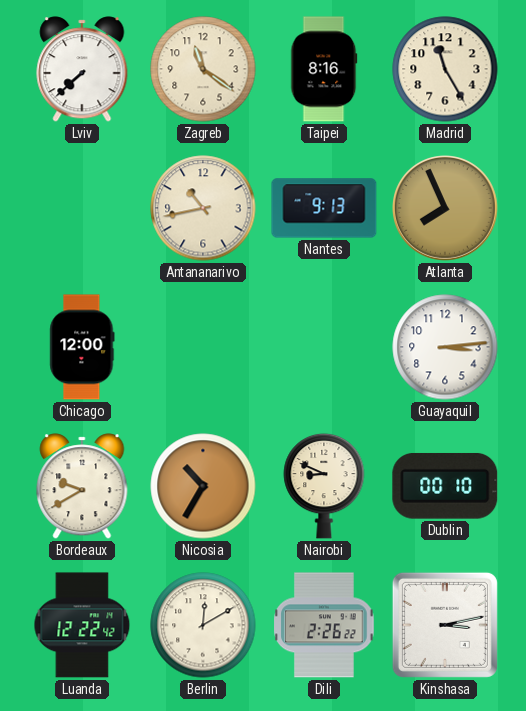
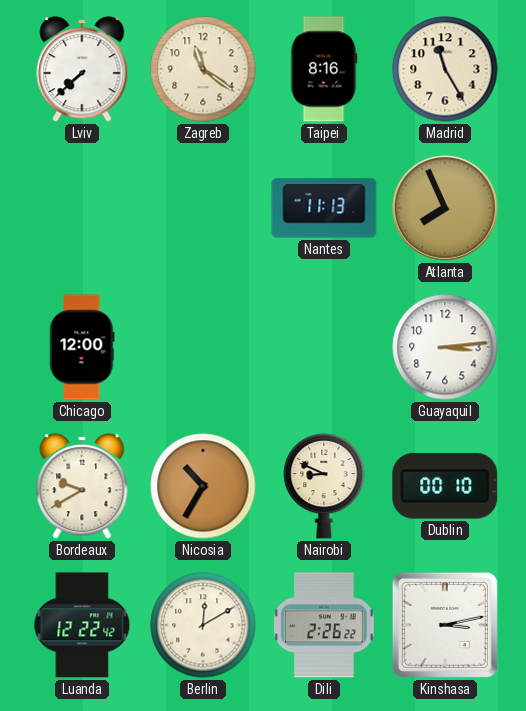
Antananarivo: 10:43 -> none (203, 208)
Nantes: 9:13 -> 11:13 (324, 208)
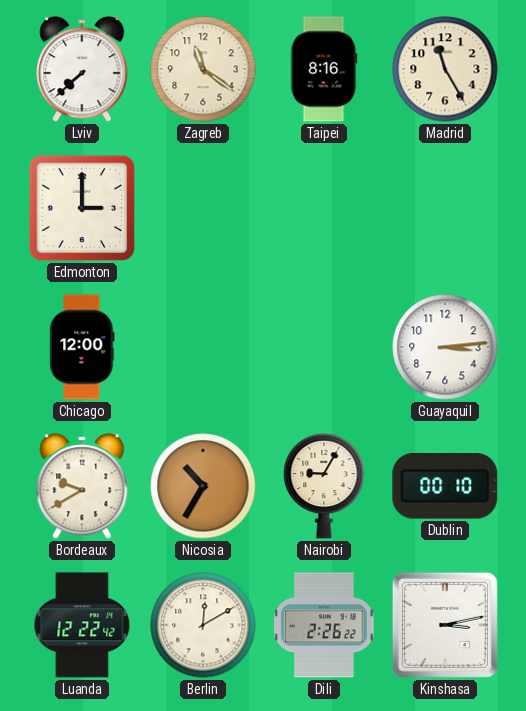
Edmonton: none -> 3:00 (82, 208)
Nantes: 11:13 -> none (324, 208)
Atlanta: 7:56 -> none (446, 209)
Nairobi: 8:49 -> 9:05 (324, 486)
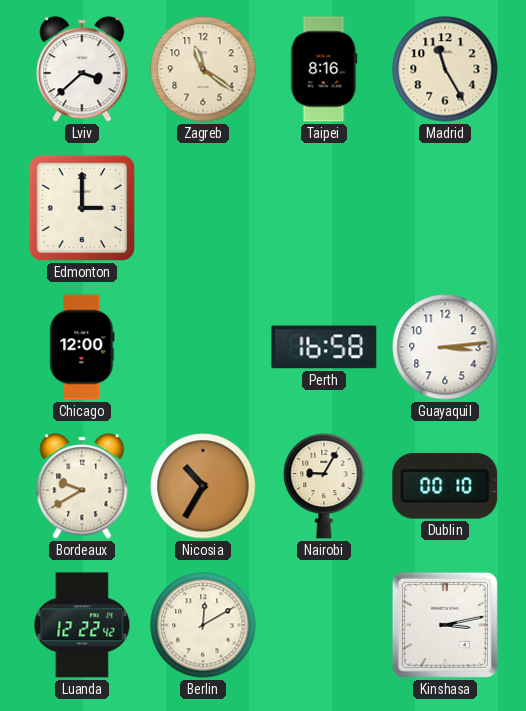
Lviv: 7:38 -> 3:38 (82, 69)
Perth: none -> 16:58 (324, 347)
Dili: 2:26 -> none (324, 625)
